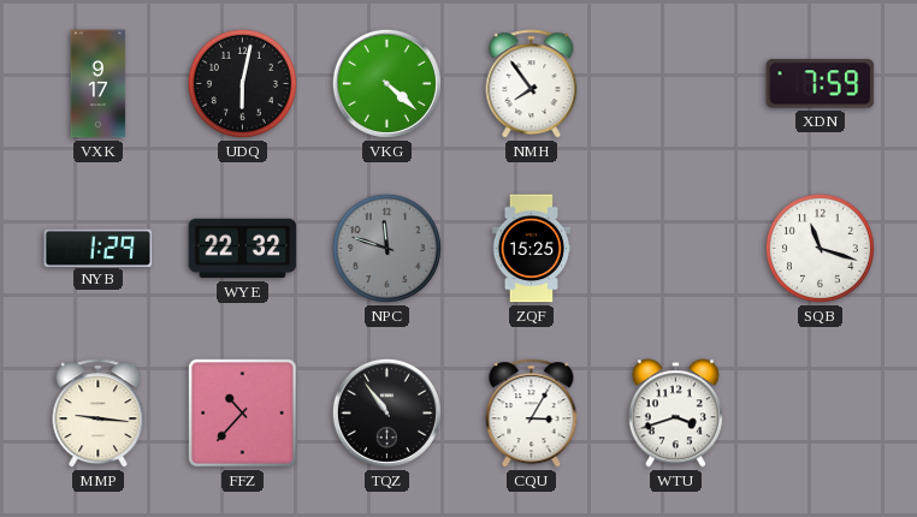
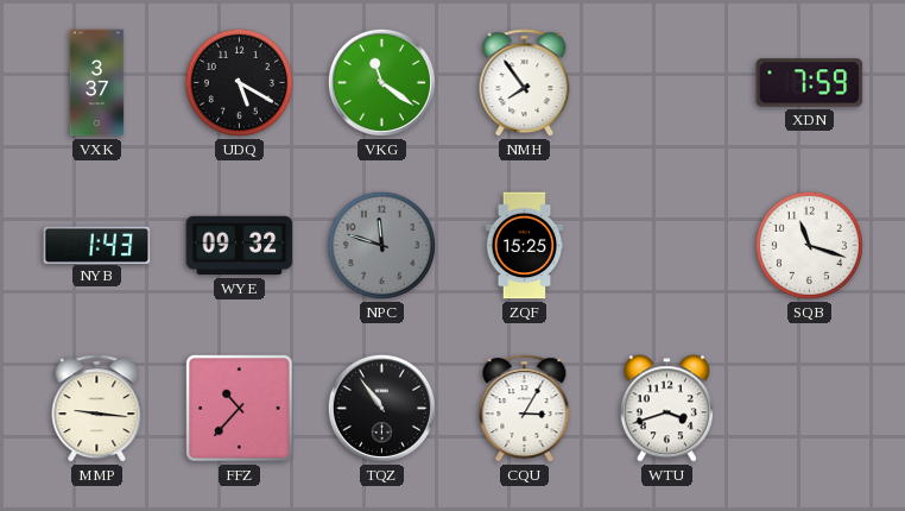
VXK: 9:17 -> 3:37 (97, 83)
UDQ: 6:02 -> 5:20 (239, 82)
VKG: 4:22 -> 11:21 (381, 82)
NYB: 1:29 -> 1:43 (97, 245)
WYE: 22:32 -> 09:32 (240, 246)
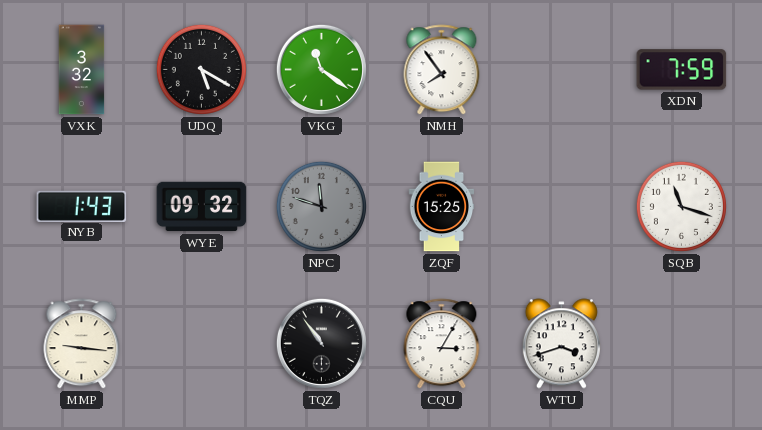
VXK: 3:37 -> 3:32 (82, 70)
FFZ: 10:37 -> none (240, 409)
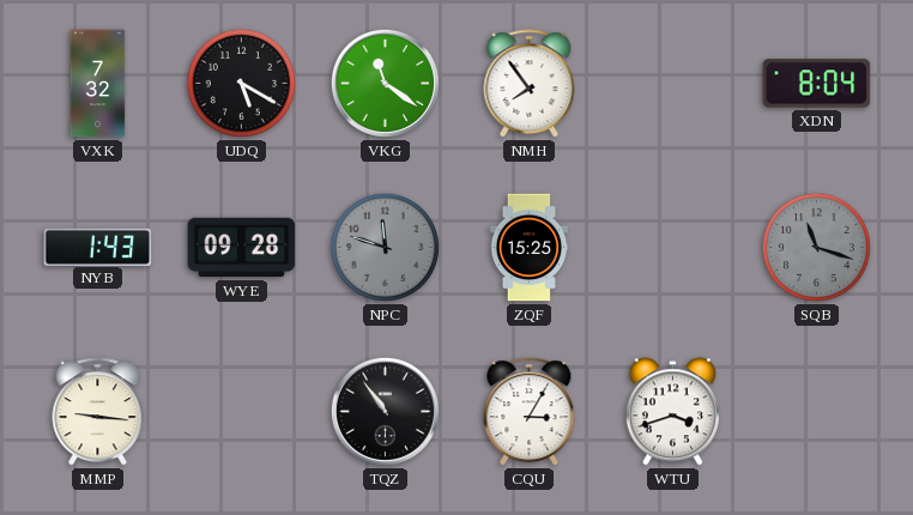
VXK: 3:32 -> 7:32 (98, 84)
XDN: 7:59 -> 8:04 (817, 84)
WYE: 09:32 -> 09:28 (242, 248)
SQB dial: white -> grey (816, 247)
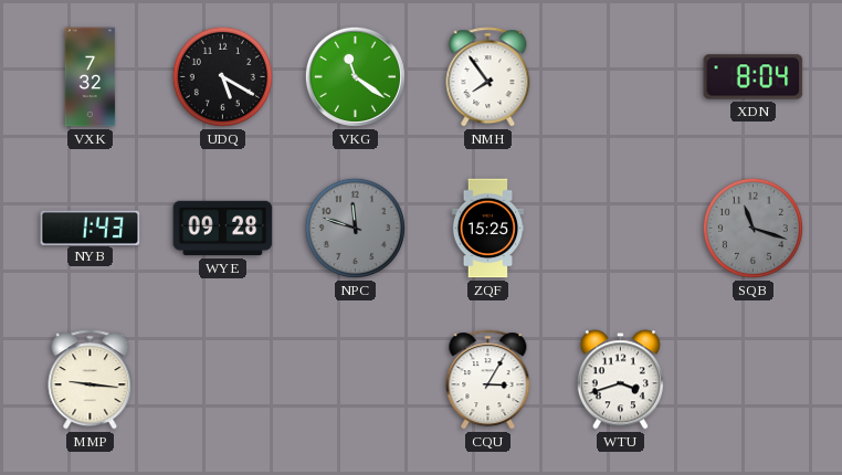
TQZ: 10:54 -> none (385, 411)
